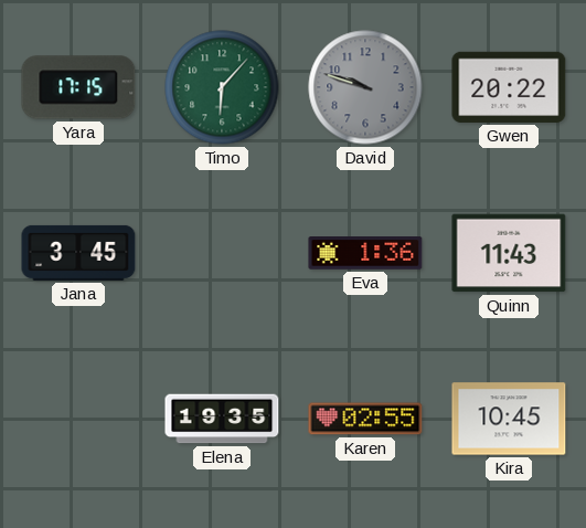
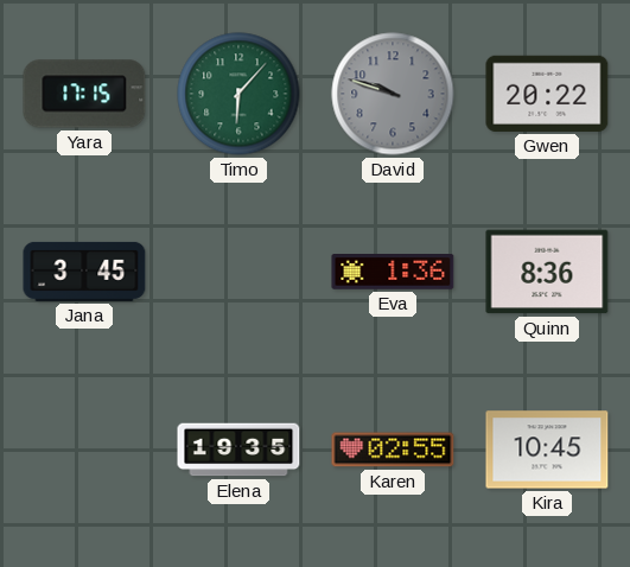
Quinn: 11:43 -> 8:36 (547, 272)
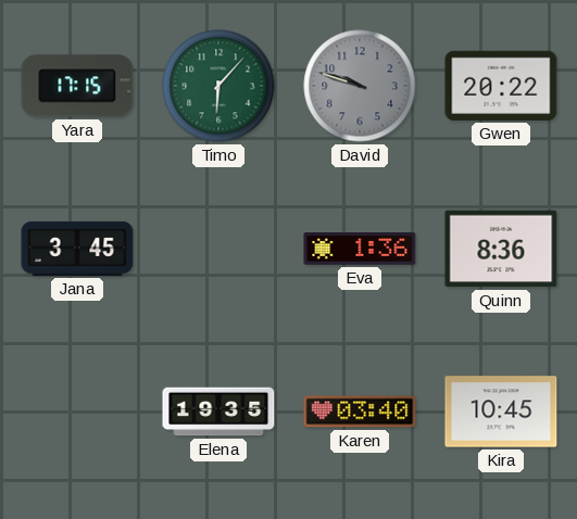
Karen: 02:55 -> 03:40 (360, 412)
